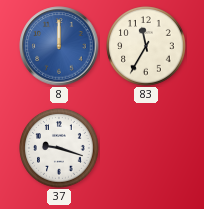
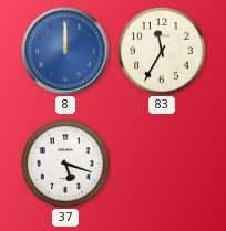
37: 9:18 -> 5:18 (65, 164)
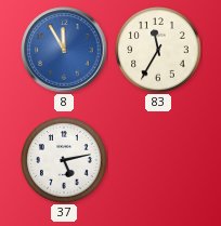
8: 12:00 -> 11:55 (64, 50)
37: 5:18 -> 5:13 (64, 160)
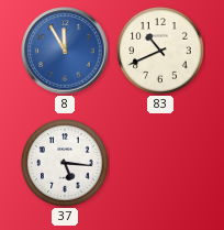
83: 11:35 -> 10:41 (160, 51)
37: 5:13 -> 5:16 (65, 163)
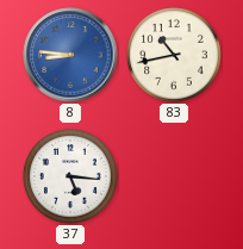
8: 11:55 -> 8:46 (70, 55)
83: 10:41 -> 10:43 (174, 55)
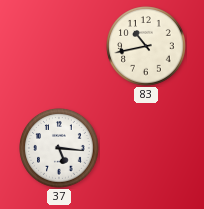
8: 8:46 -> none (70, 55)
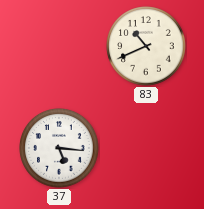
83: 10:43 -> 10:41 (146, 46)
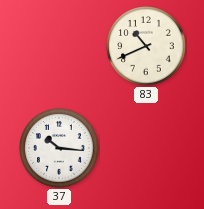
37: 5:16 -> 10:16 (59, 148)
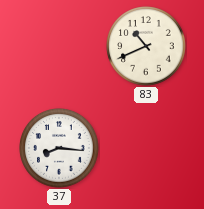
37: 10:16 -> 8:16 (59, 148)
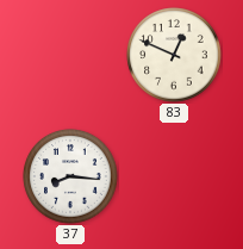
83: 10:41 -> 12:49 (174, 55)
